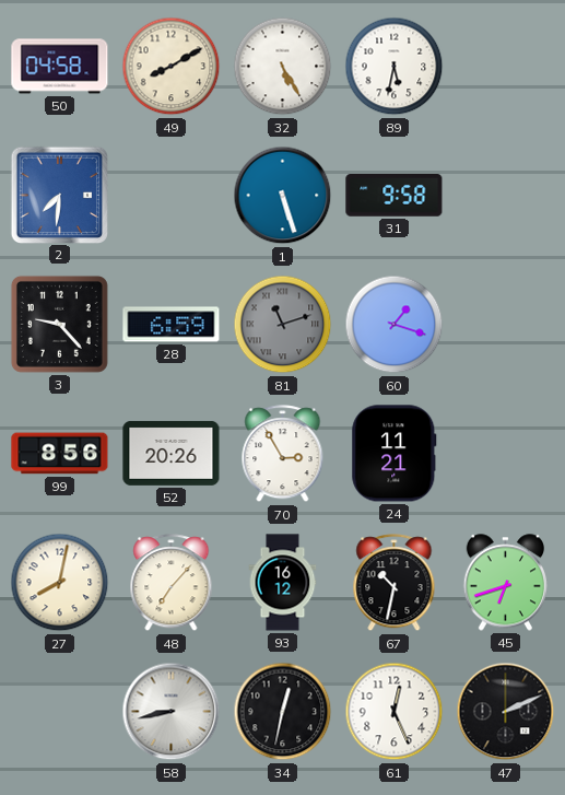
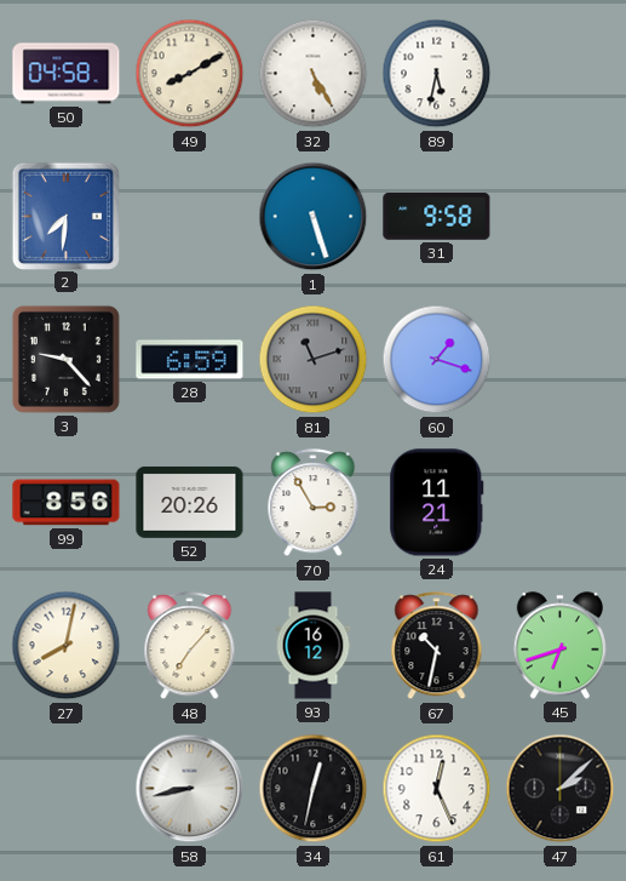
47: 2:11 -> 2:08 (561, 789)
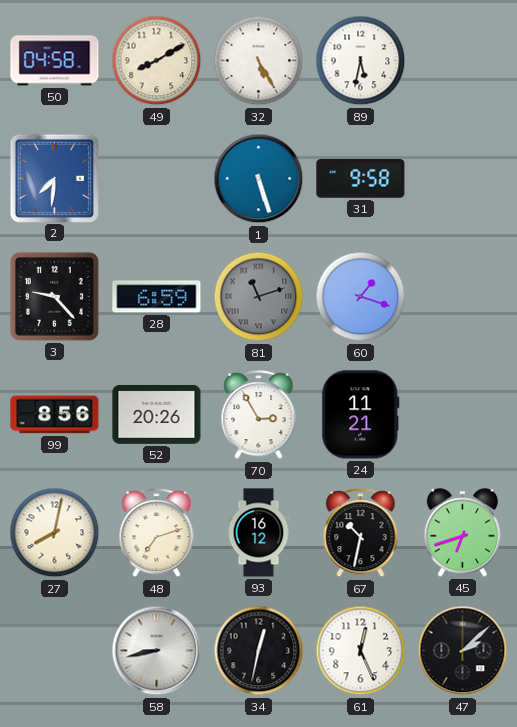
48: 7:07 -> 7:12 (157, 533)
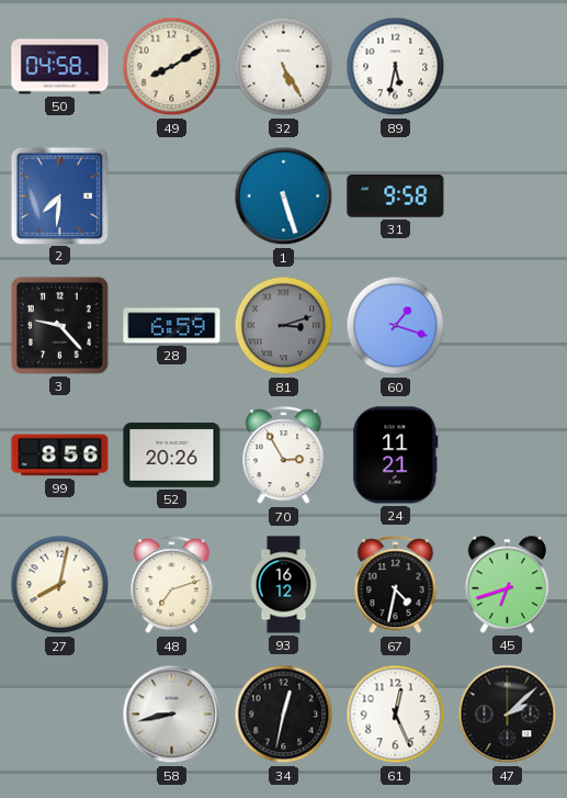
81: 11:12 -> 3:12 (284, 326)
67: 10:32 -> 4:32 (396, 585)
